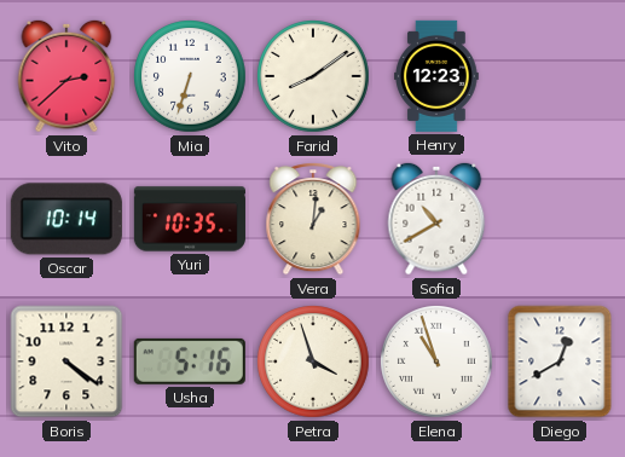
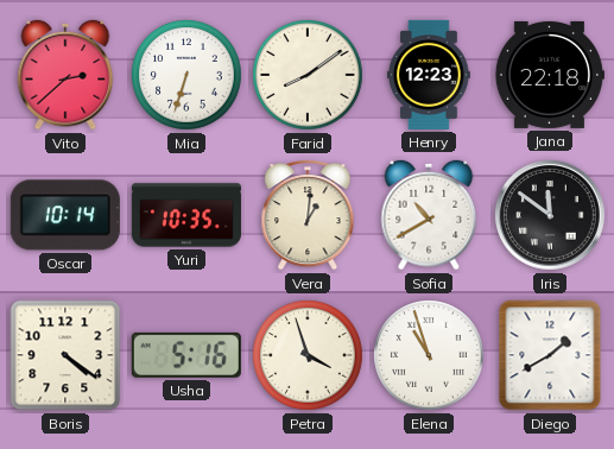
Jana: none -> 22:18 (549, 75)
Iris: none -> 11:51 (550, 215)
Diego: 12:40 -> 1:40 (550, 355)
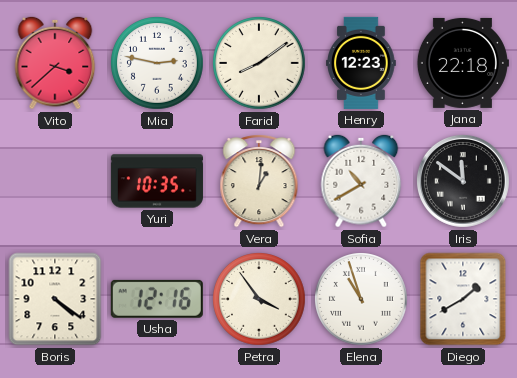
Vito: 2:38 -> 3:38 (55, 63)
Mia: 6:33 -> 2:47 (158, 64)
Oscar: 10:14 -> none (65, 215)
Usha: 5:16 -> 12:16 (157, 299)
Petra: 3:57 -> 3:54 (260, 300)
